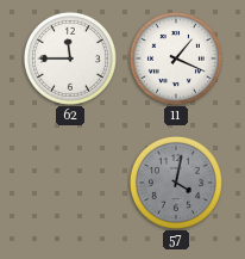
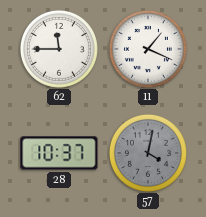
28: none -> 10:37 (59, 153)
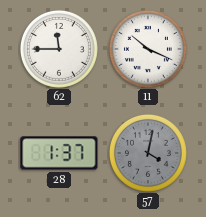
11: 1:19 -> 10:19 (148, 49)
28: 10:37 -> 1:37 (59, 153)
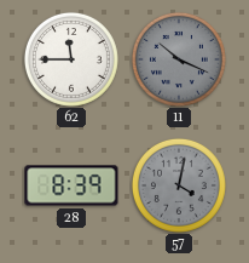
11 dial: white -> grey (179, 59)
28: 1:37 -> 8:39 (71, 185)
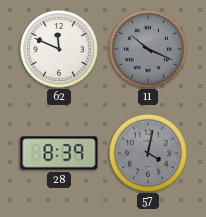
62: 11:45 -> 11:49 (59, 49)
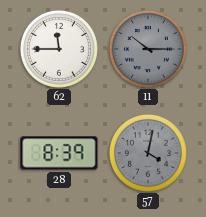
62: 11:49 -> 11:45 (59, 49)
11: 10:19 -> 10:15 (148, 49)
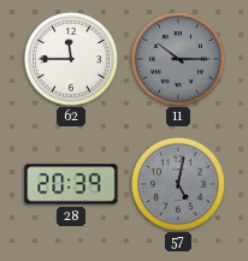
28: 8:39 -> 20:39 (71, 184)
57: 4:02 -> 5:02 (178, 184)
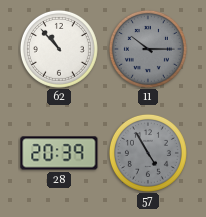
62: 11:45 -> 10:53 (59, 49)
57: 5:02 -> 4:55 (148, 153)
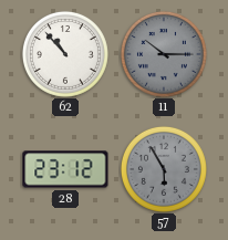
28: 20:39 -> 23:12 (65, 169)
57: 4:55 -> 5:55 (164, 169)
